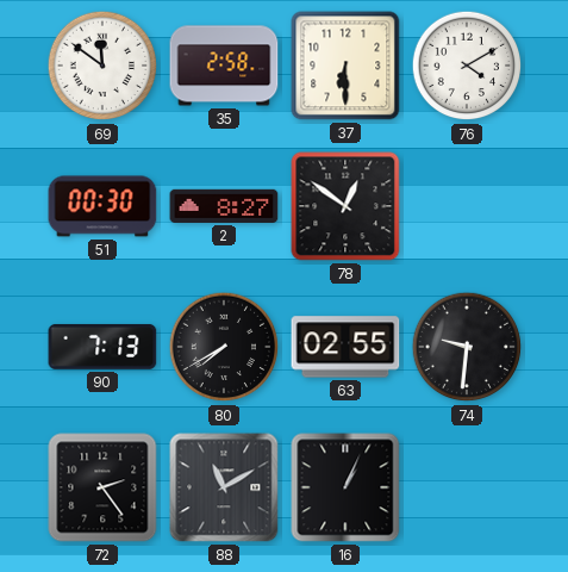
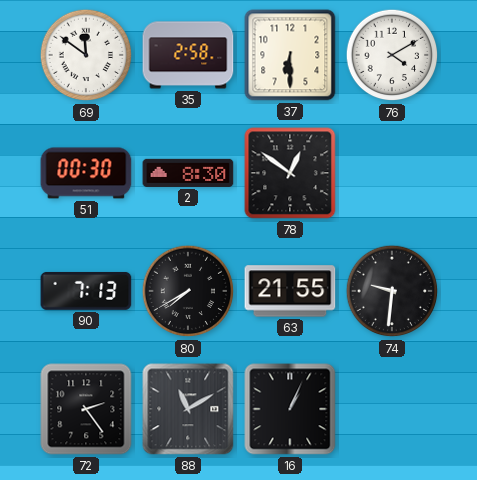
2: 8:27 -> 8:30 (188, 173)
63: 02:55 -> 21:55 (290, 291)
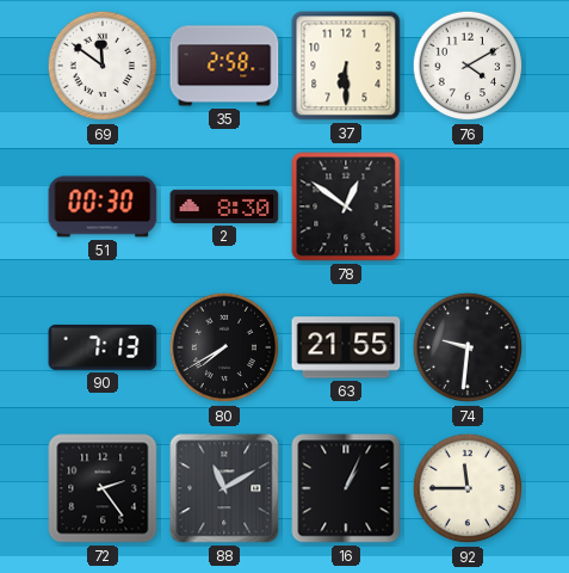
92: none -> 11:45 (468, 488)
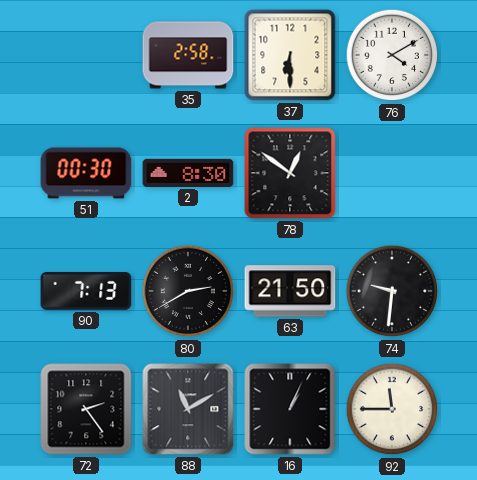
69: 11:51 -> none (103, 66)
80: 7:40 -> 2:40 (188, 291)
63: 21:55 -> 21:50 (290, 291)
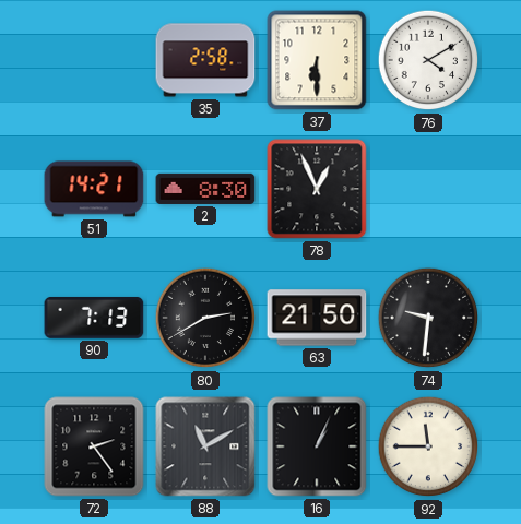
51: 00:30 -> 14:21 (94, 189)
78: 12:51 -> 12:56 (317, 189)
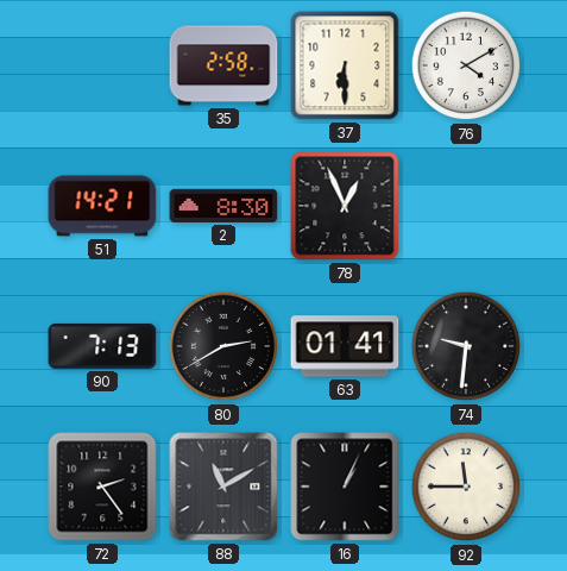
63: 21:50 -> 01:41 (345, 346)
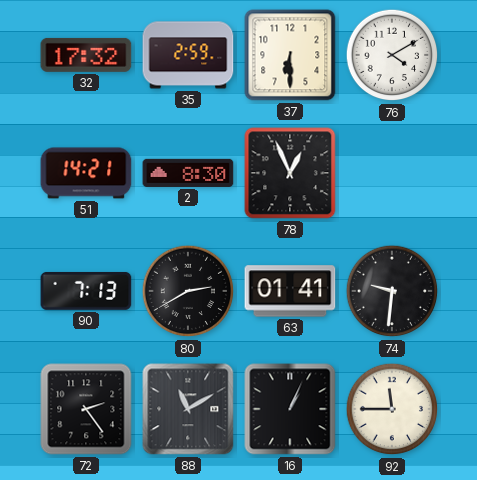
32: none -> 17:32 (86, 55)
35: 2:58 -> 2:59 (188, 55)
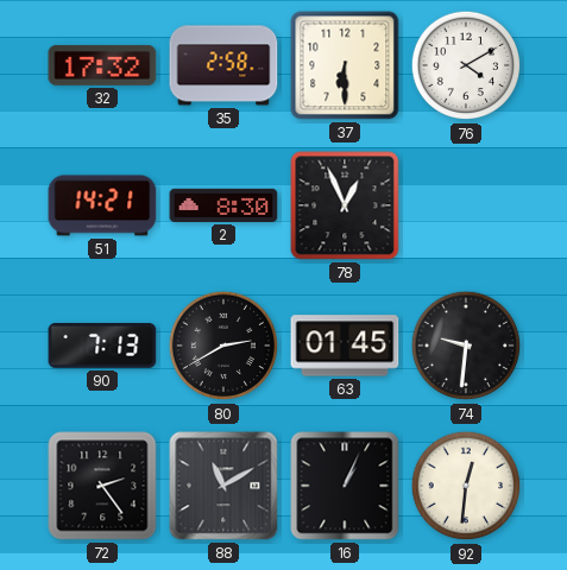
35: 2:59 -> 2:58 (223, 65)
63: 01:41 -> 01:45 (345, 346)
92: 11:45 -> 12:31 (466, 486)
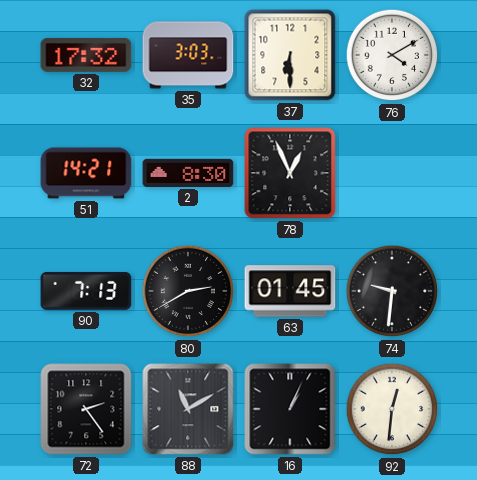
35: 2:58 -> 3:03 (188, 55)
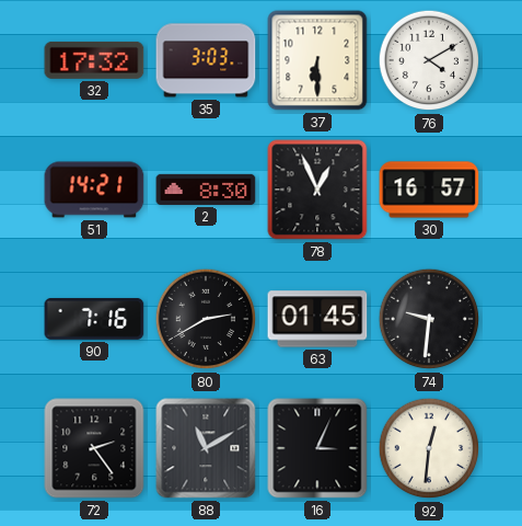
30: none -> 16:57 (429, 190)
90: 7:13 -> 7:16 (94, 319)
16: 1:04 -> 3:04 (317, 448)
